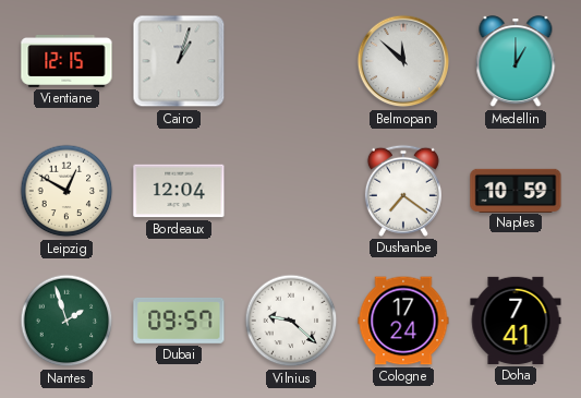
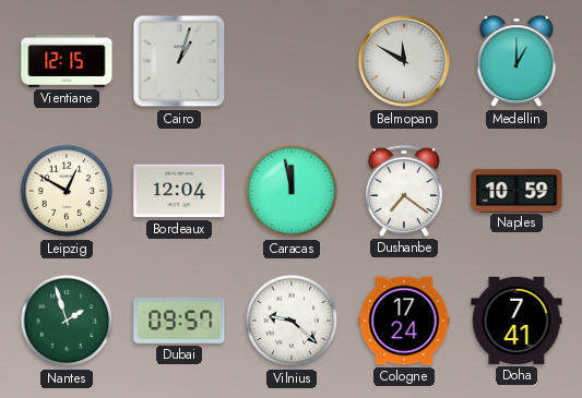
Belmopan: 11:52 -> 11:50 (404, 61)
Caracas: none -> 11:58 (292, 191)
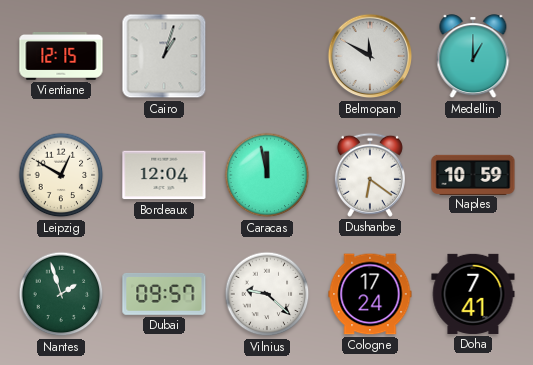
Dushanbe: 7:21 -> 6:21 (370, 175)
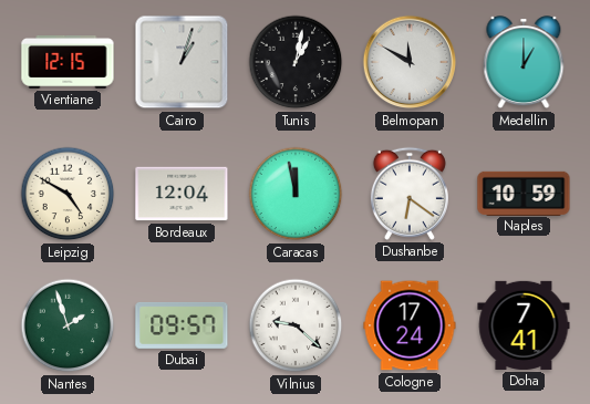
Tunis: none -> 1:02 (296, 62)
Leipzig: 12:50 -> 4:50 (68, 194)
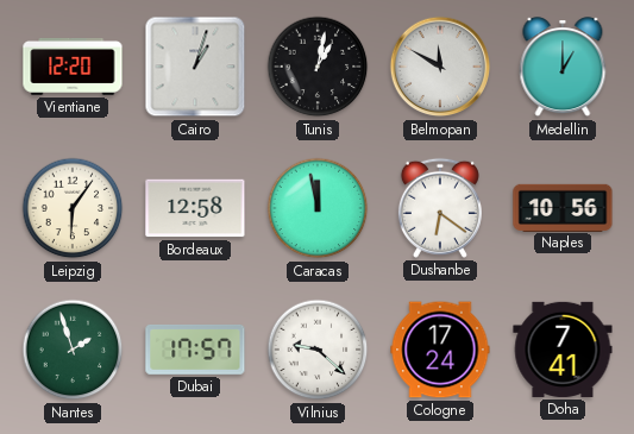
Vientiane: 12:15 -> 12:20 (73, 68)
Leipzig: 4:50 -> 6:06 (73, 208)
Bordeaux: 12:04 -> 12:58 (195, 208)
Naples: 10:59 -> 10:56 (563, 207)
Dubai: 09:57 -> 17:57 (195, 350)
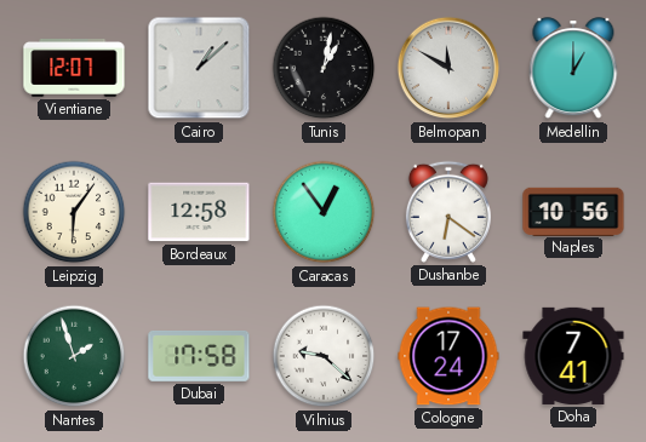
Vientiane: 12:20 -> 12:07 (74, 69)
Cairo: 1:03 -> 1:08 (199, 68)
Caracas: 11:58 -> 12:54 (324, 212)
Dubai: 17:57 -> 17:58 (199, 356)
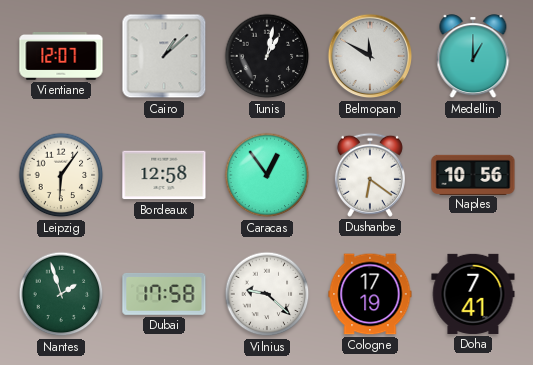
Cologne: 17:24 -> 17:19 (370, 294)
